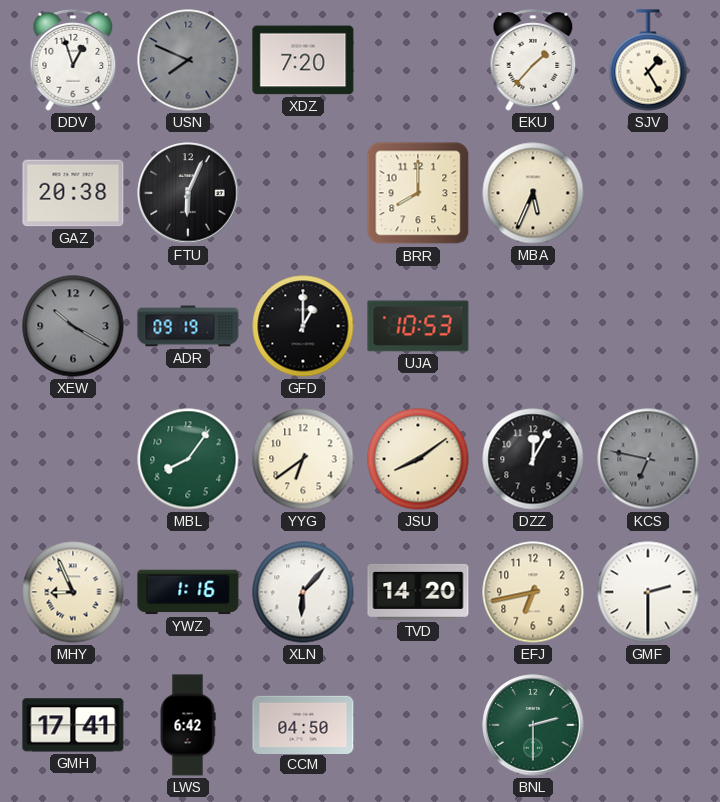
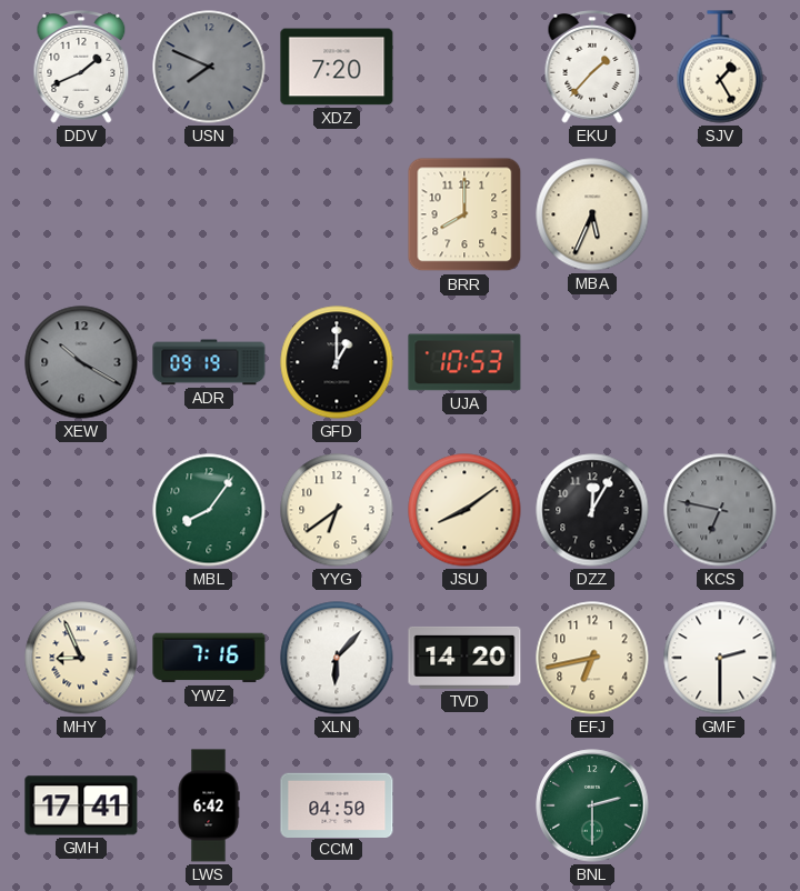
DDV: 12:57 -> 1:41 (81, 68)
GAZ: 20:38 -> none (73, 193)
FTU: 6:04 -> none (188, 193)
YWZ: 1:16 -> 7:16 (209, 658)
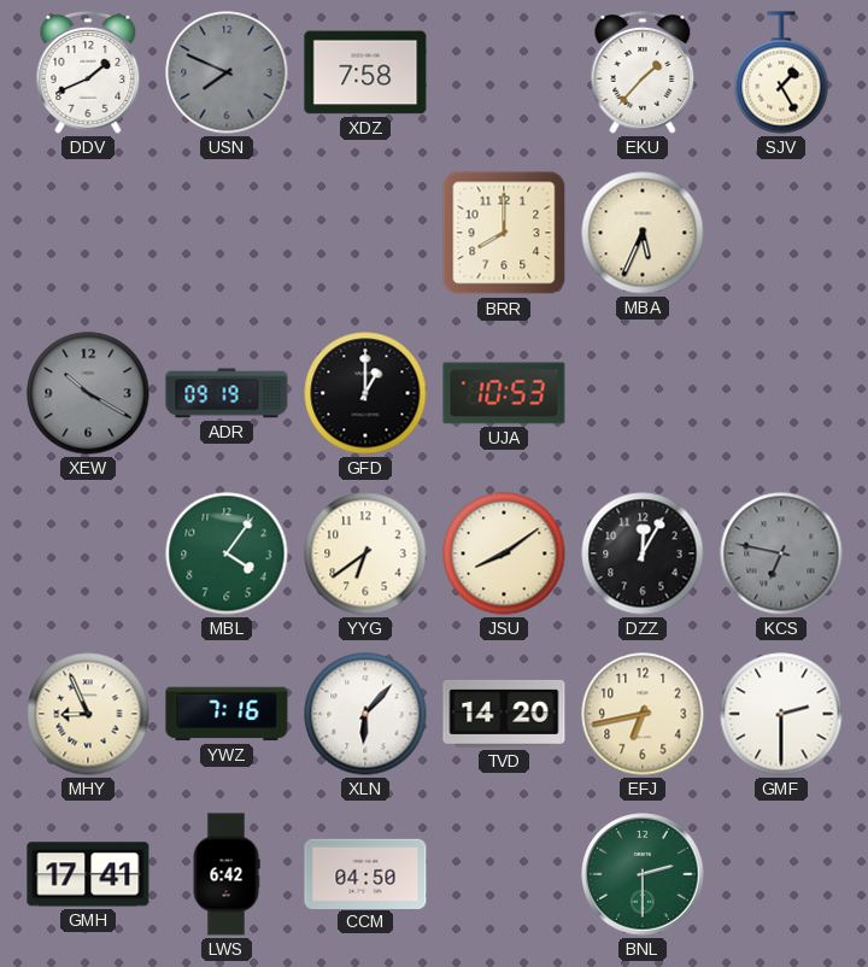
XDZ: 7:20 -> 7:58 (365, 72)
MBL: 8:06 -> 4:06 (227, 553)
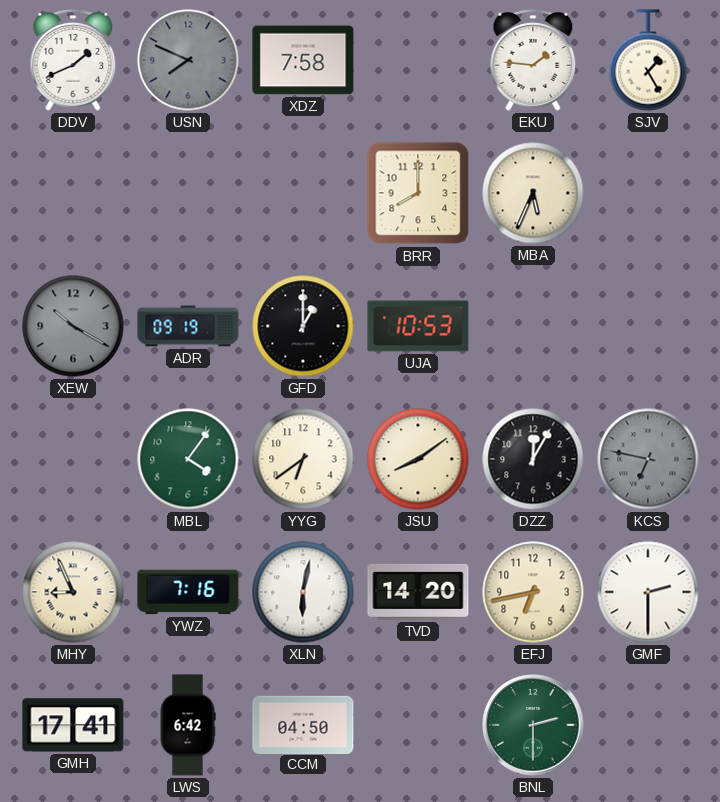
EKU: 1:37 -> 1:46 (533, 61)
XLN: 6:07 -> 6:02 (303, 592)
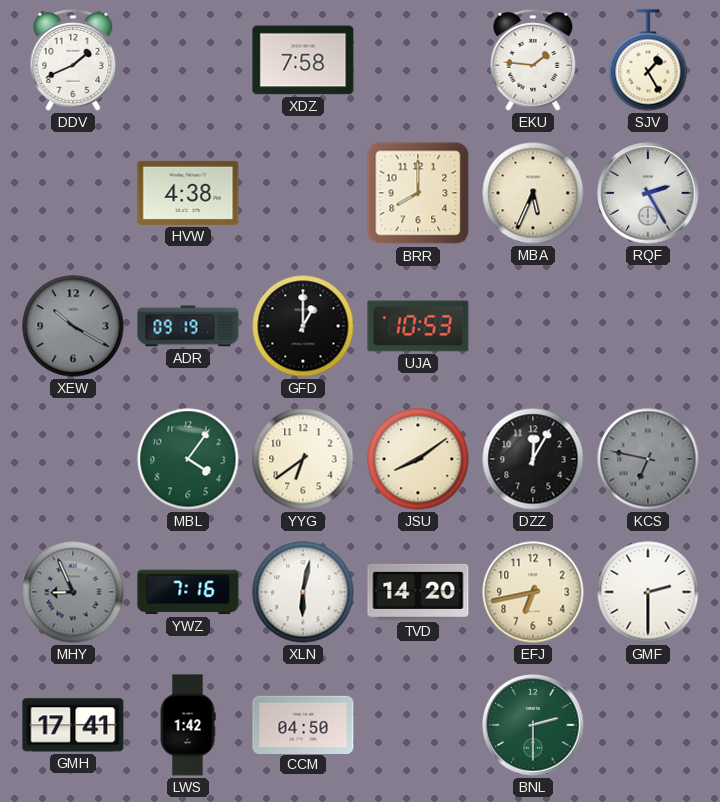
USN: 7:49 -> none (188, 60)
HVW: none -> 4:38 (188, 193)
RQF: none -> 2:25 (648, 193)
MHY dial: cream -> grey (73, 592)
LWS: 6:42 -> 1:42 (188, 725)
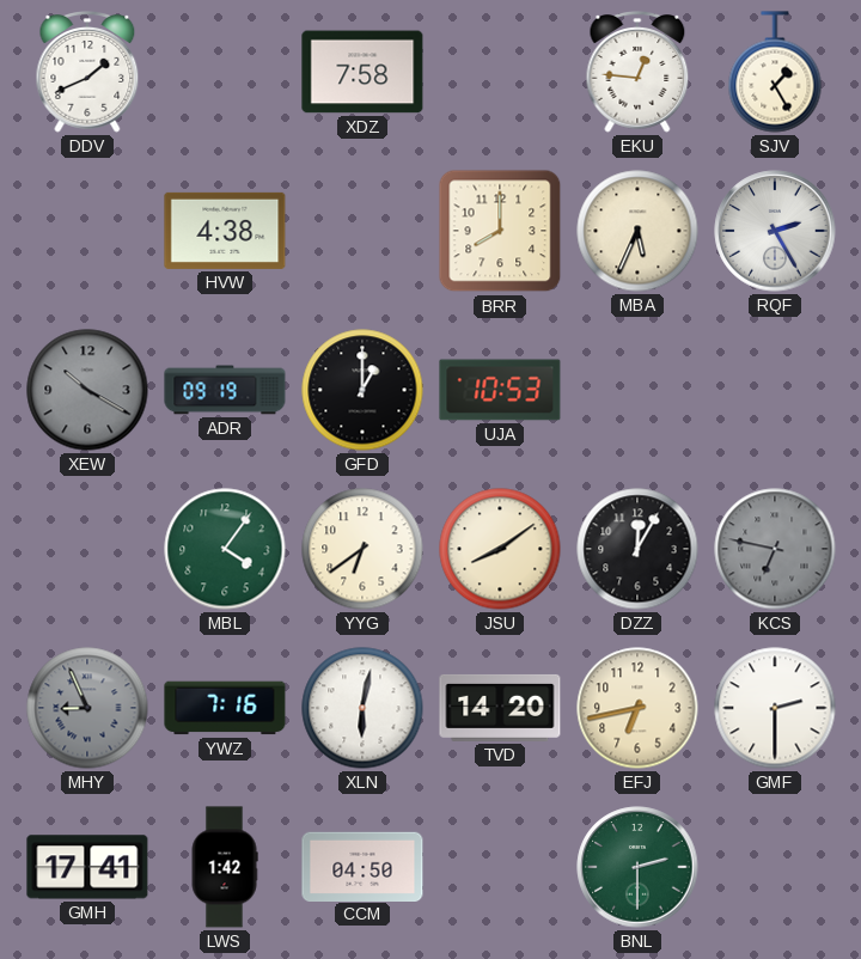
EKU: 1:46 -> 12:46 (637, 73)
